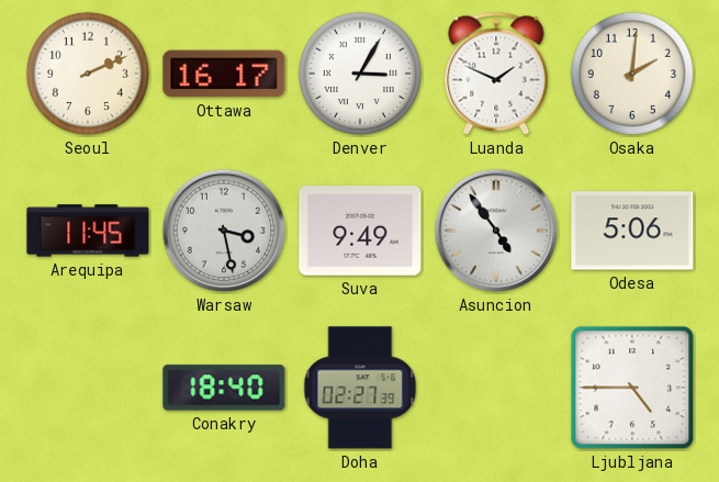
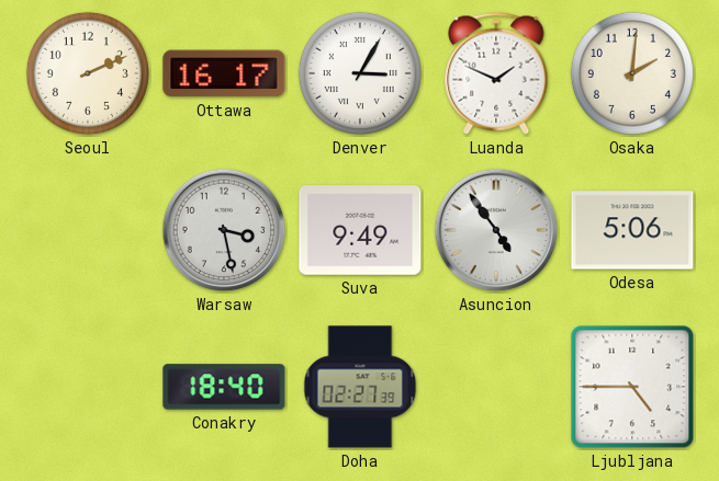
Arequipa: 11:45 -> none (88, 231)
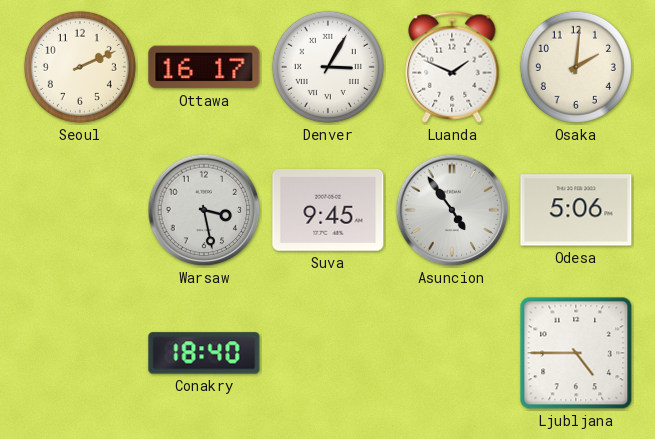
Suva: 9:49 -> 9:45 (328, 211)
Doha: 02:27 -> none (360, 387)
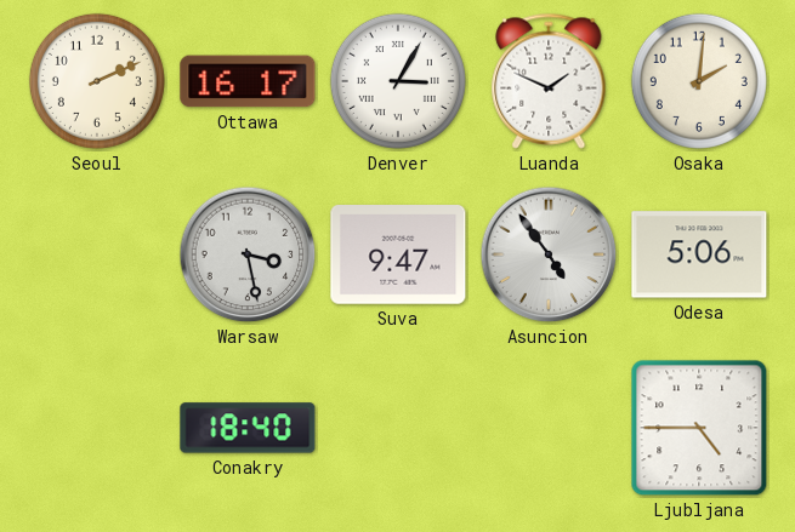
Suva: 9:45 -> 9:47 (398, 256)
